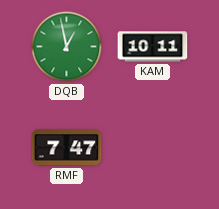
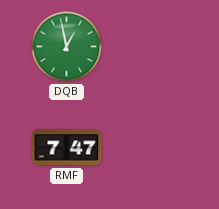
KAM: 10:11 -> none (153, 47)
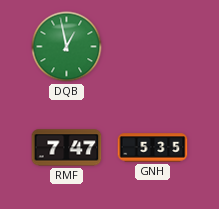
GNH: none -> 5:35 (153, 148)
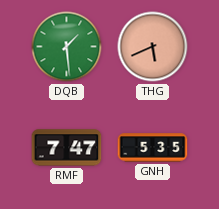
DQB: 12:58 -> 1:29 (67, 47)
THG: none -> 5:41 (153, 47)
